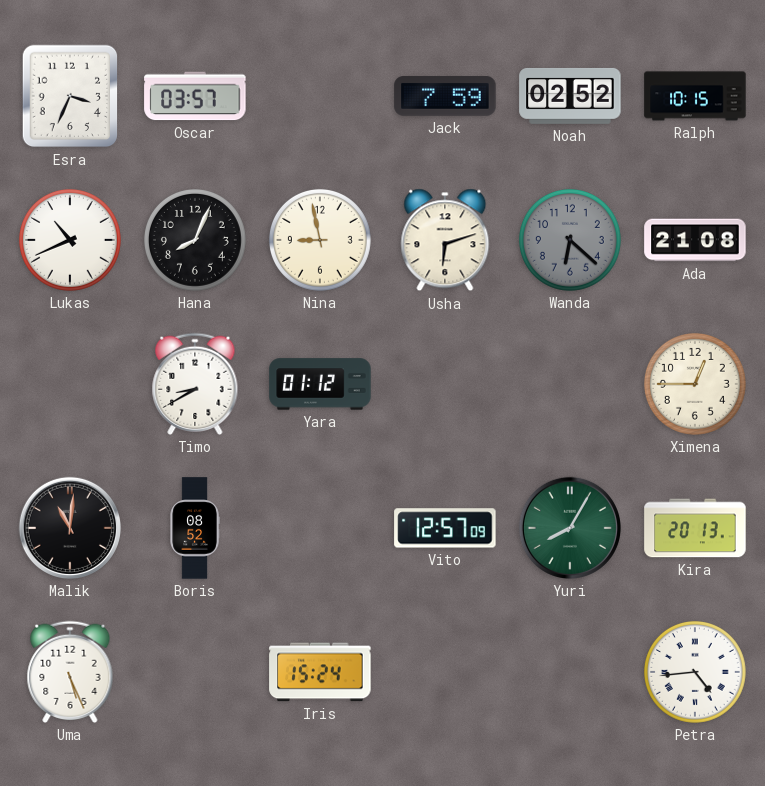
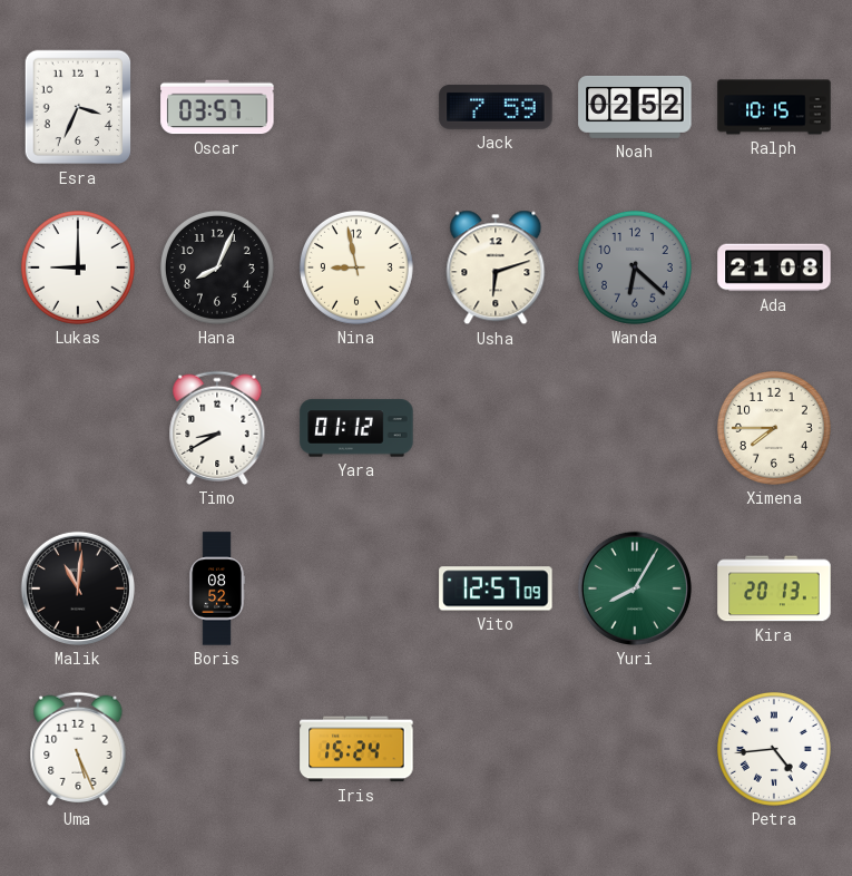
Lukas: 10:41 -> 9:00 (78, 267)
Ximena: 12:45 -> 7:45 (774, 428)
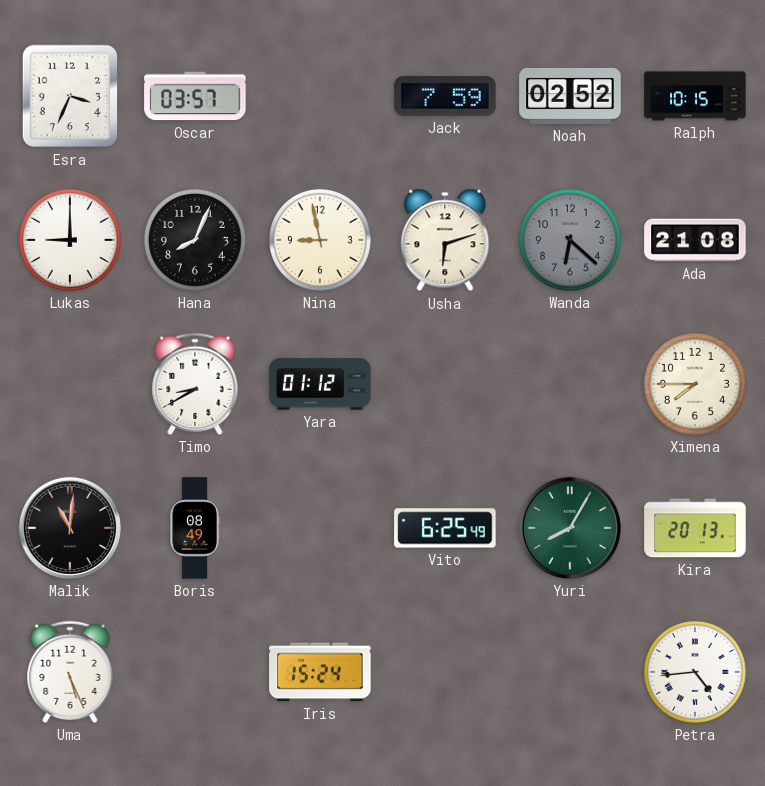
Boris: 08:52 -> 08:49 (195, 528)
Vito: 12:57 -> 6:25 (445, 528)
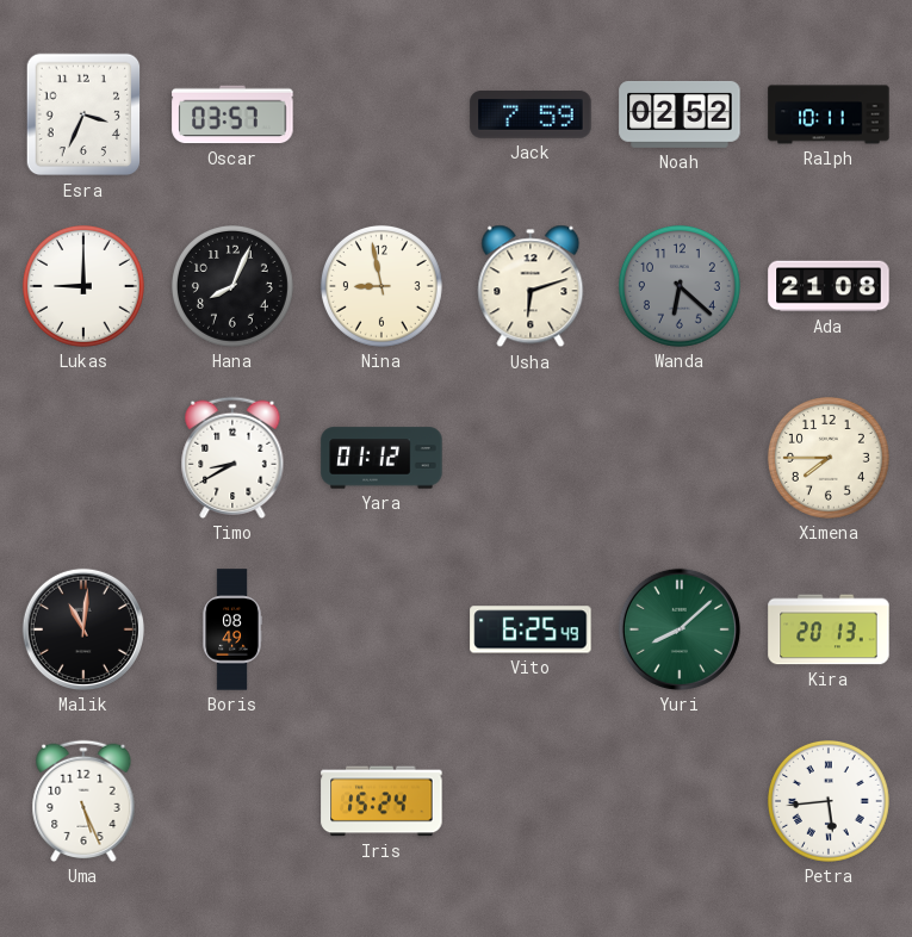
Ralph: 10:15 -> 10:11 (829, 114)
Yuri: 8:05 -> 8:08 (680, 629)
Petra: 4:44 -> 5:44 (829, 801)
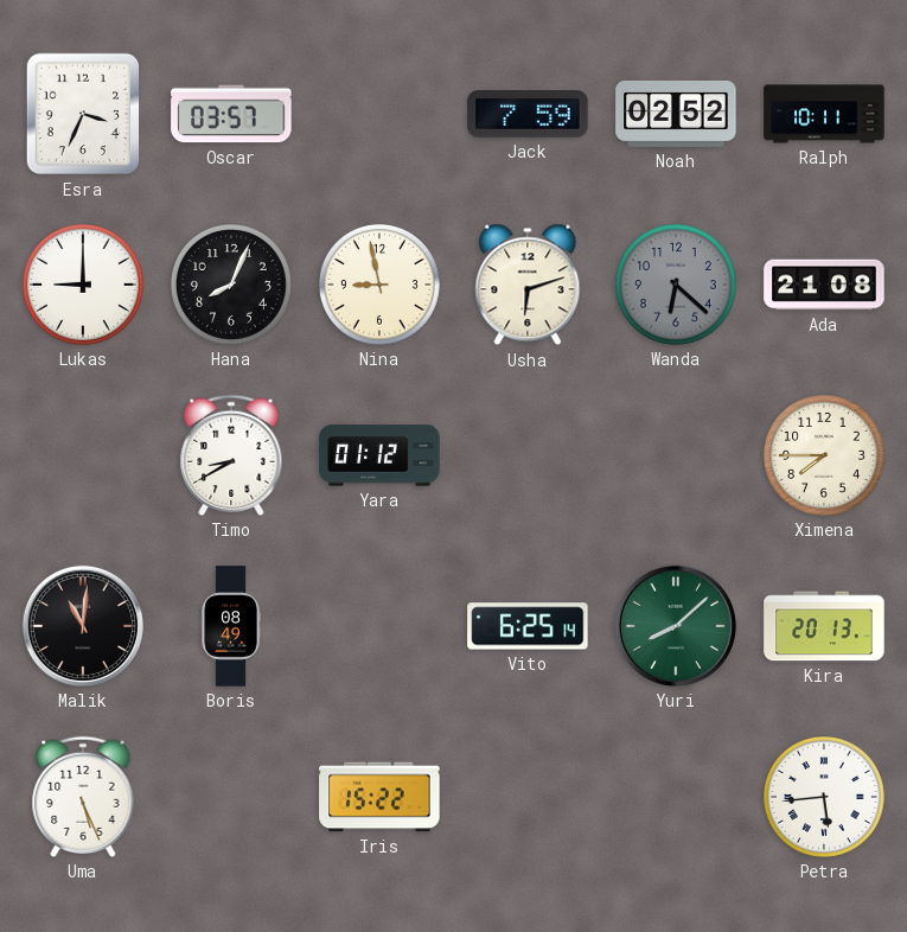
Vito: 6:25:49 -> 6:25:14 (528, 626)
Iris: 15:24 -> 15:22 (379, 797)
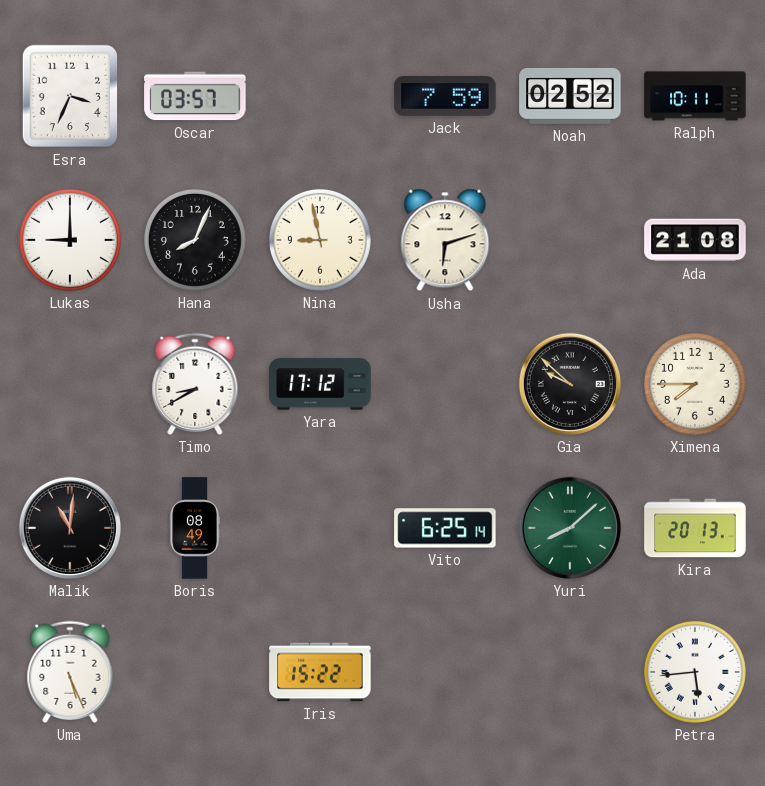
Wanda: 6:22 -> none (676, 285)
Yara: 01:12 -> 17:12 (320, 384)
Gia: none -> 9:52 (570, 384)
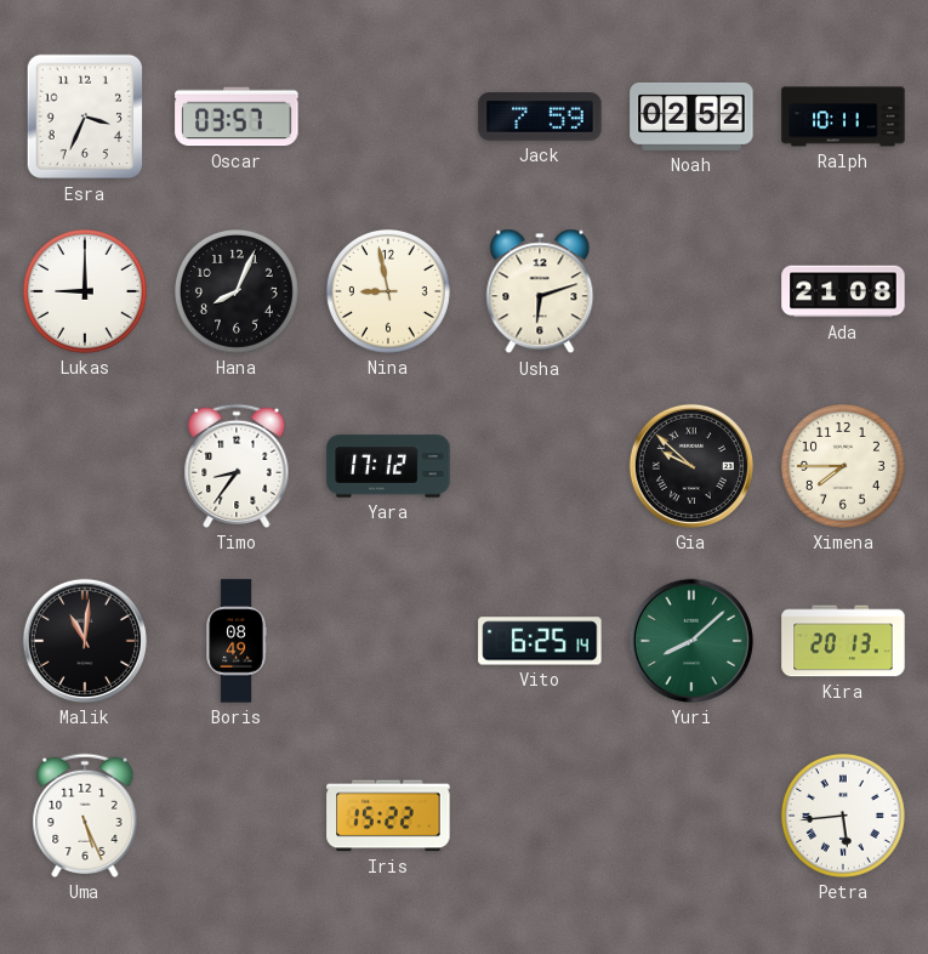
Timo: 8:40 -> 8:36 (237, 466)
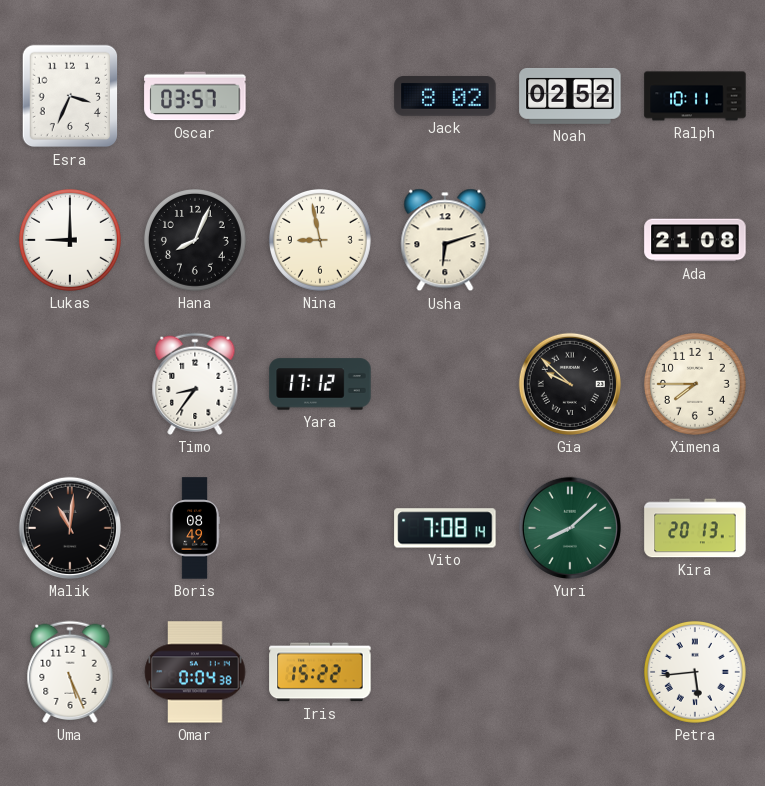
Jack: 7:59 -> 8:02 (445, 96)
Vito: 6:25 -> 7:08 (445, 528)
Omar: none -> 0:04 (195, 672)
